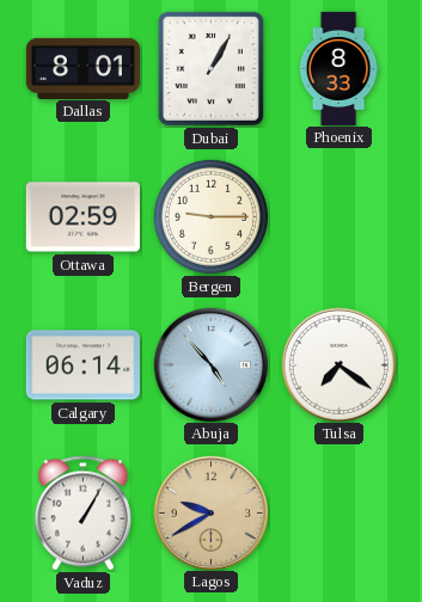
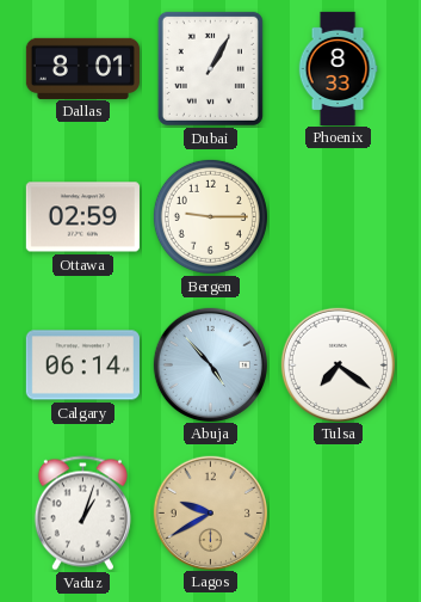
Vaduz: 1:05 -> 1:03 (82, 514)
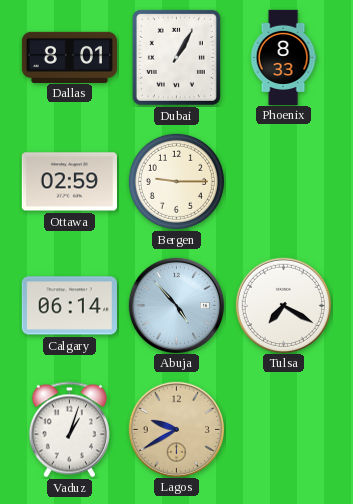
Tulsa: 7:21 -> 7:20 (283, 305)
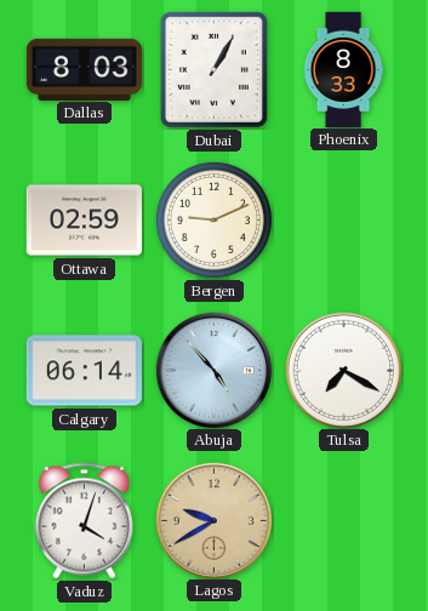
Dallas: 8:01 -> 8:03 (84, 69)
Bergen: 9:15 -> 9:11 (213, 219)
Vaduz: 1:03 -> 4:03 (84, 521)
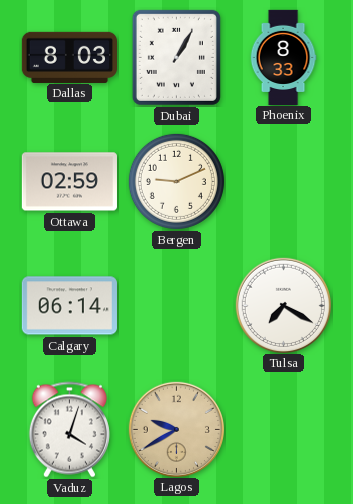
Abuja: 4:53 -> none (213, 370)
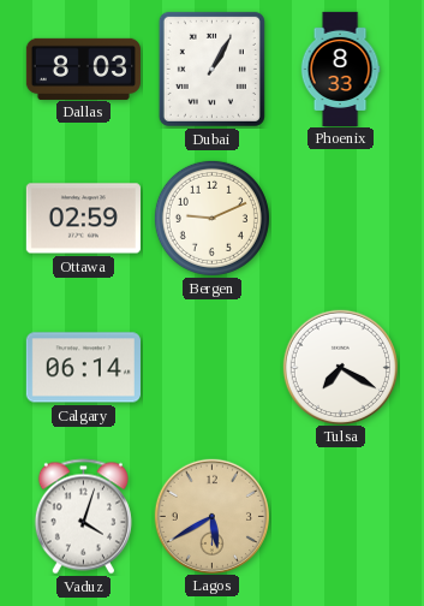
Lagos: 9:40 -> 5:40 (211, 516)
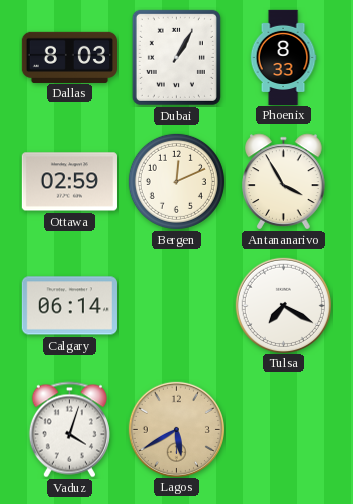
Bergen: 9:11 -> 12:11 (176, 181)
Antananarivo: none -> 3:55 (284, 182)
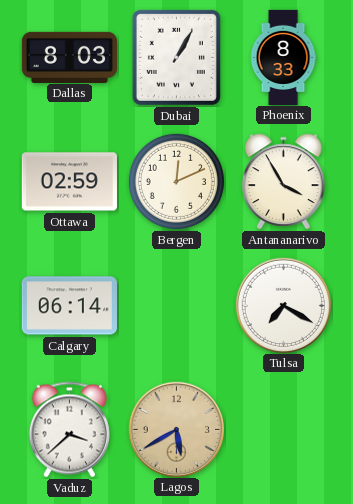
Vaduz: 4:03 -> 3:38 (69, 430)
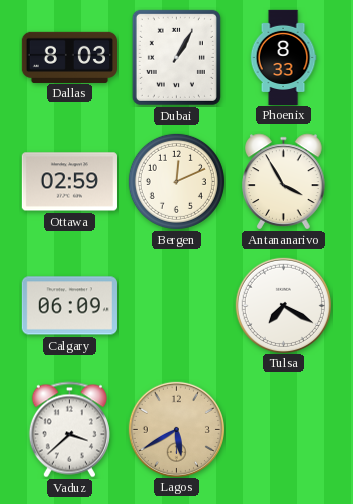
Calgary: 06:14 -> 06:09 (69, 306)
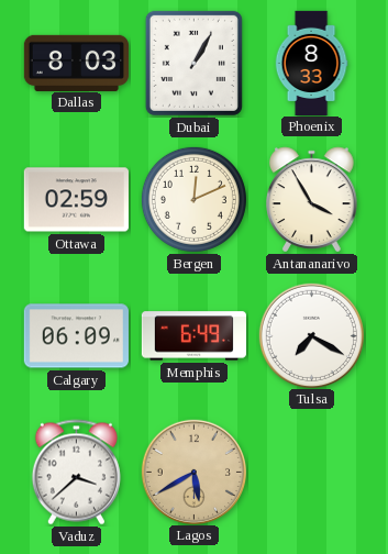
Memphis: none -> 6:49 (193, 336)
